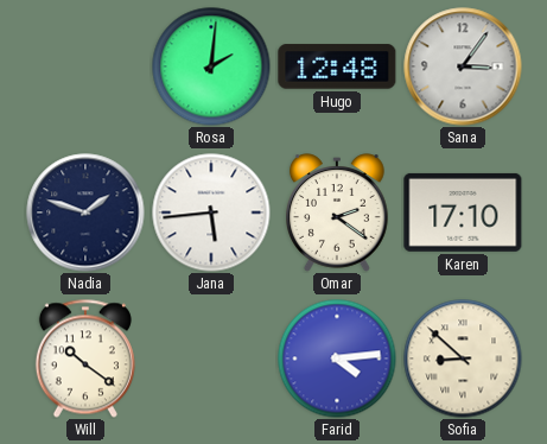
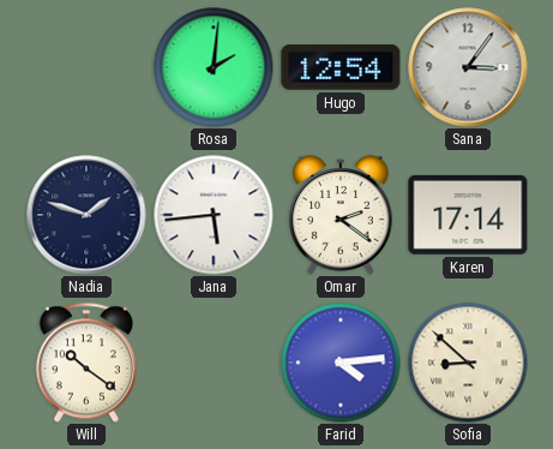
Hugo: 12:48 -> 12:54 (341, 67)
Karen: 17:10 -> 17:14 (468, 215)
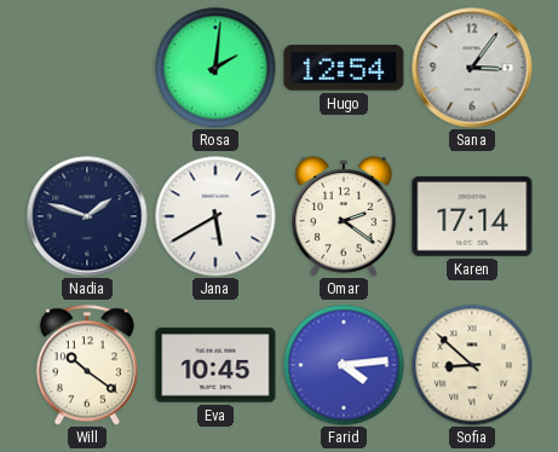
Jana: 5:44 -> 5:40 (215, 216)
Eva: none -> 10:45 (215, 365)
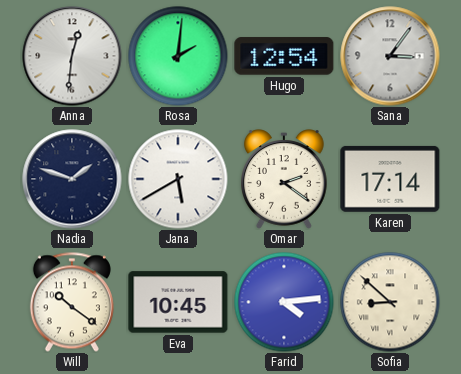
Anna: none -> 12:31 (72, 56)
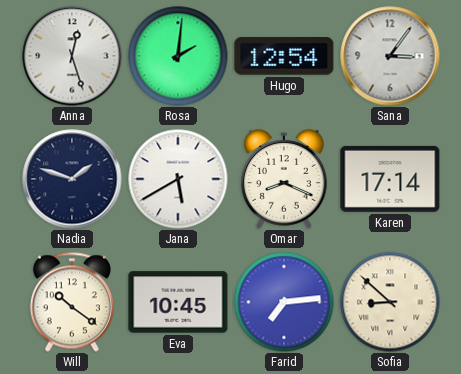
Anna: 12:31 -> 12:27 (72, 56)
Omar: 2:21 -> 8:19 (285, 179)
Farid: 4:14 -> 7:14 (284, 302)
